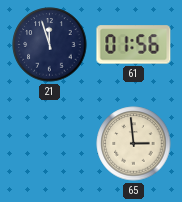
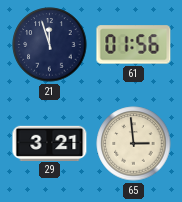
29: none -> 3:21 (50, 143)
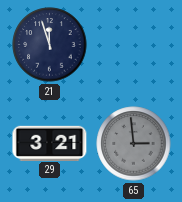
61: 01:56 -> none (134, 45)
65 dial: cream -> grey (134, 144)
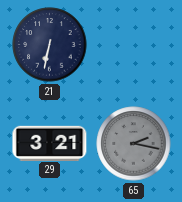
21: 11:57 -> 6:32 (50, 45)
65: 2:59 -> 2:17 (134, 144)
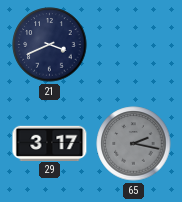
21: 6:32 -> 3:41 (50, 45)
29: 3:21 -> 3:17 (50, 143)
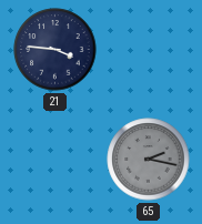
21: 3:41 -> 3:46 (55, 50)
29: 3:17 -> none (50, 143)
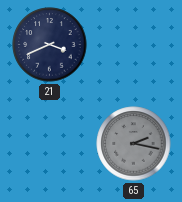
21: 3:46 -> 3:41 (50, 45)
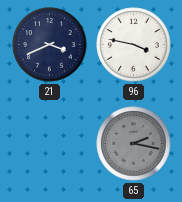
96: none -> 3:47 (134, 45)
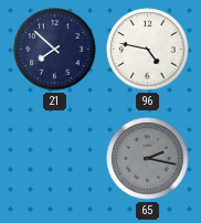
21: 3:41 -> 7:52 (55, 50)
96: 3:47 -> 4:47 (148, 50)
